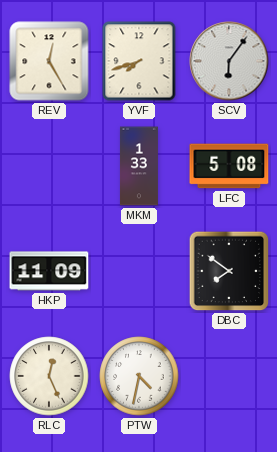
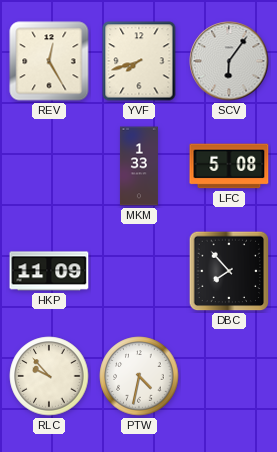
DBC: 7:51 -> 7:53 (229, 271)
RLC: 12:26 -> 9:53 (49, 376)
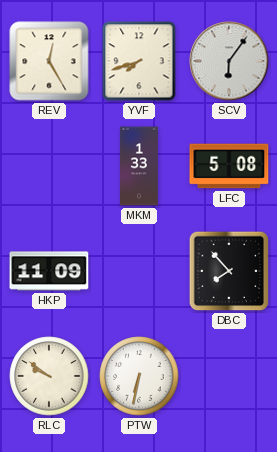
RLC: 9:53 -> 9:51 (49, 376)
PTW: 4:32 -> 6:32 (139, 376)
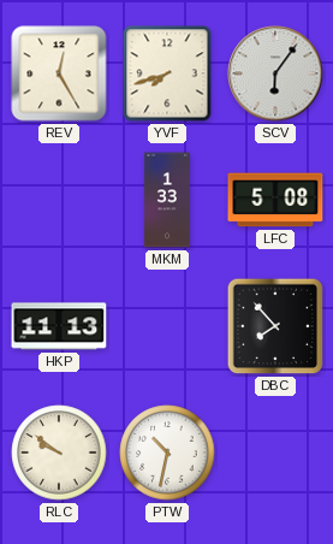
HKP: 11:09 -> 11:13 (59, 326)
PTW: 6:32 -> 10:32 (167, 453)
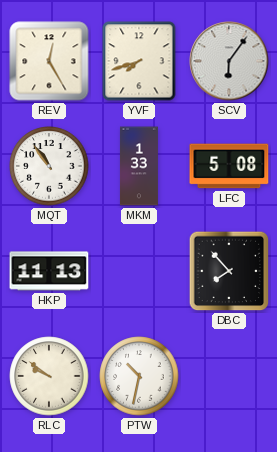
MQT: none -> 10:54 (49, 166)
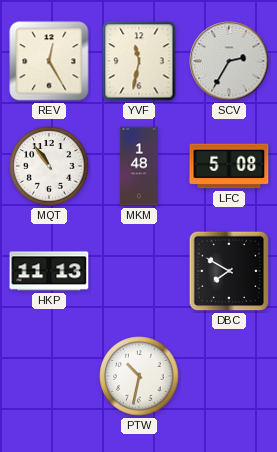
YVF: 7:42 -> 11:32 (139, 61)
SCV: 6:06 -> 2:35 (229, 61)
MKM: 1:33 -> 1:48 (139, 166)
DBC: 7:53 -> 7:50 (229, 271)
RLC: 9:51 -> none (49, 376)
